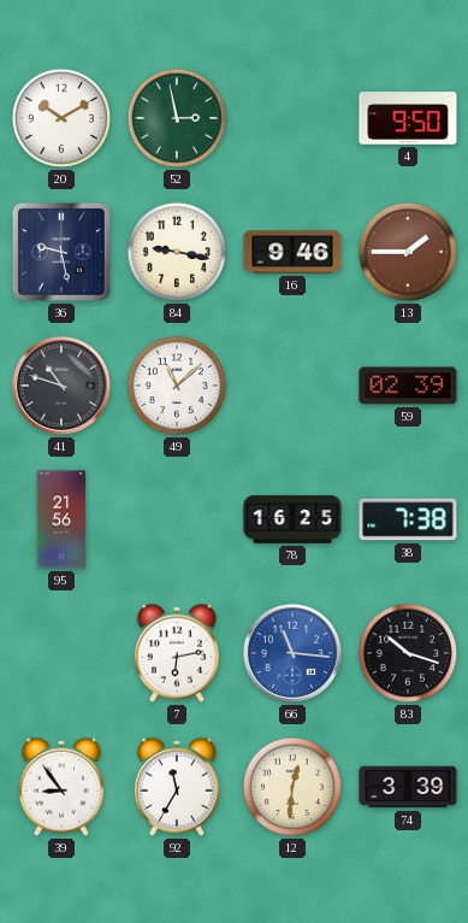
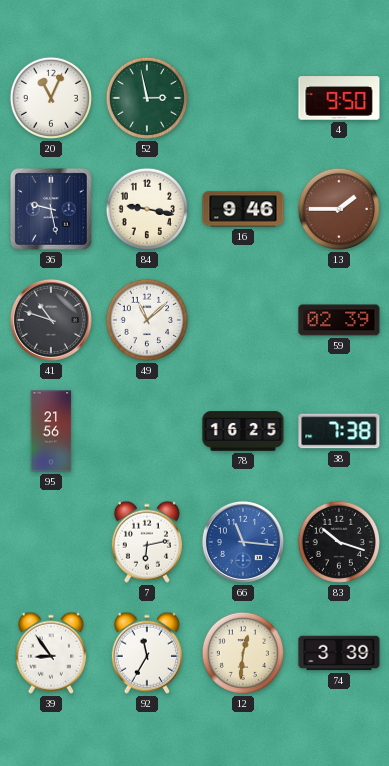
20: 10:10 -> 11:04 (51, 98)
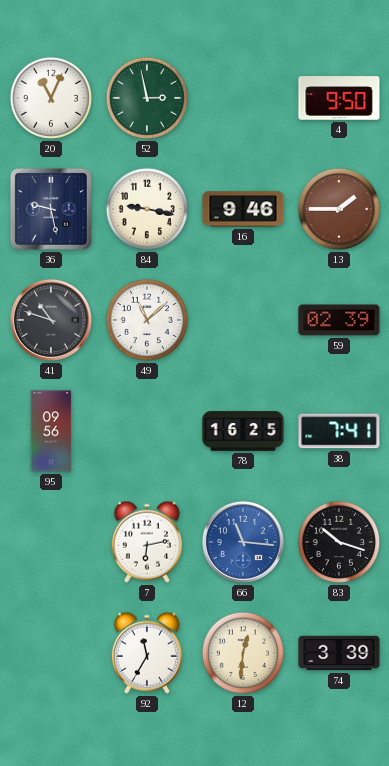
95: 21:56 -> 09:56 (51, 431)
38: 7:38 -> 7:41 (339, 431)
39: 8:54 -> none (51, 653)
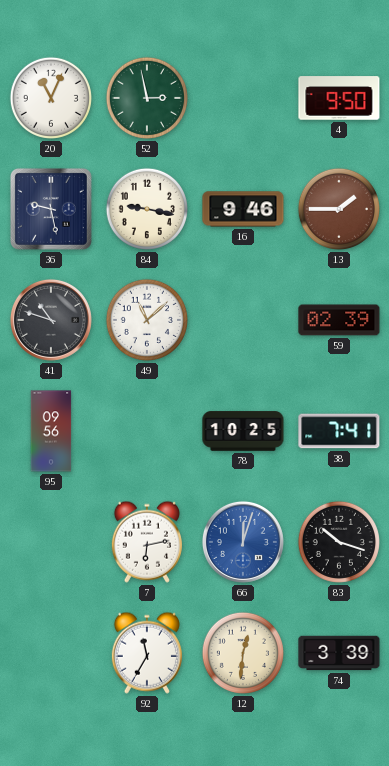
78: 16:25 -> 10:25 (243, 431)
66: 11:16 -> 12:03 (243, 542)
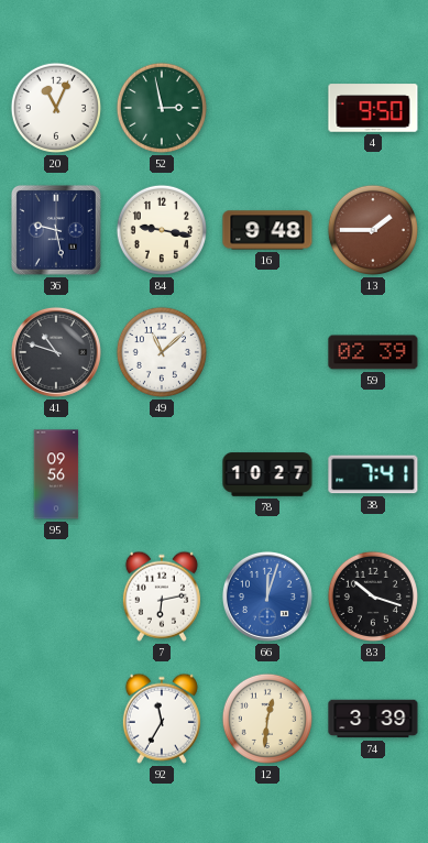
16: 9:46 -> 9:48 (267, 230)
78: 10:25 -> 10:27 (267, 474)
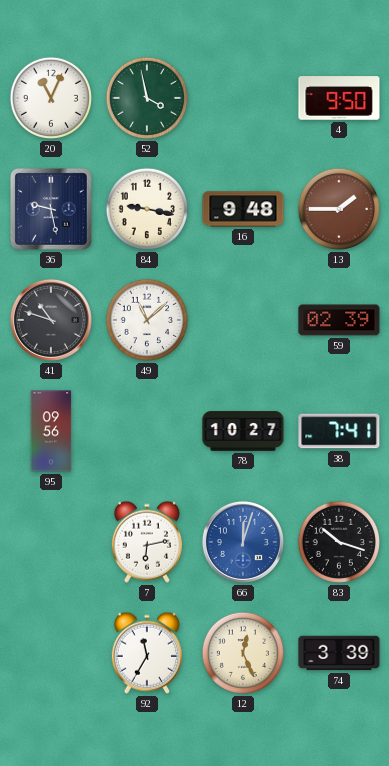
52: 2:58 -> 3:58 (147, 98)
12: 12:31 -> 12:26 (243, 653)
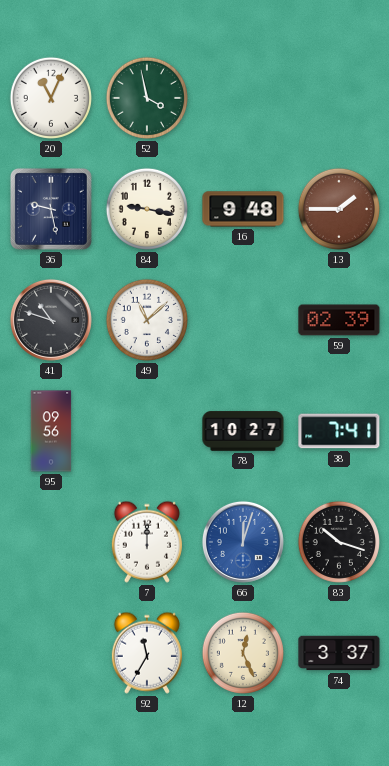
4: 9:50 -> none (339, 98)
7: 6:13 -> 12:00 (147, 542)
74: 3:39 -> 3:37 (339, 653)
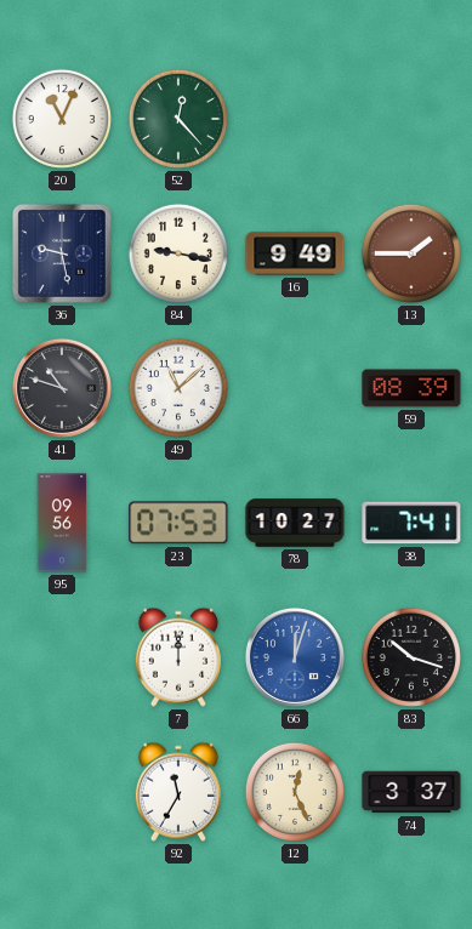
52: 3:58 -> 12:23 (178, 119)
16: 9:48 -> 9:49 (295, 253)
59: 02:39 -> 08:39 (411, 388)
23: none -> 07:53 (178, 523)
